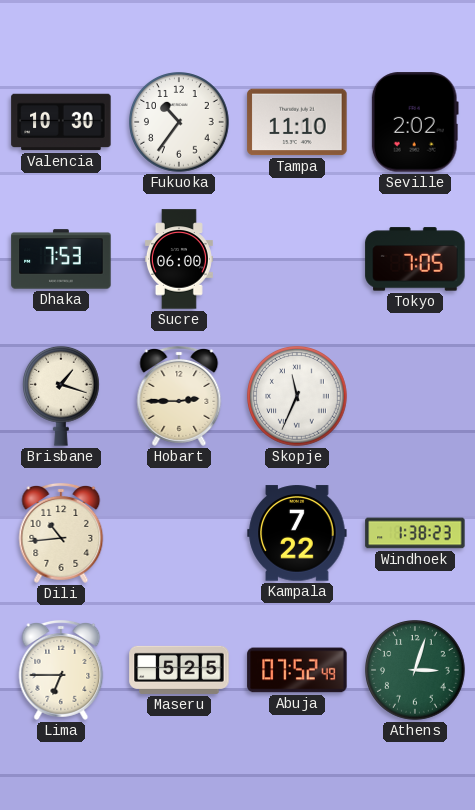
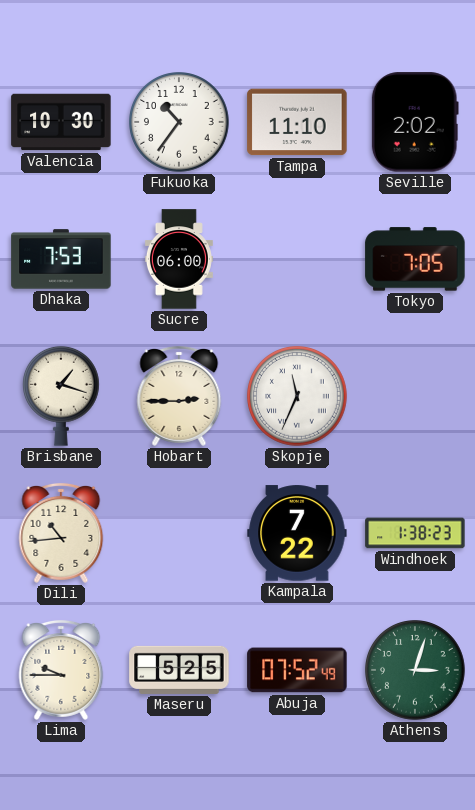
Lima: 6:45 -> 9:45 (61, 670)
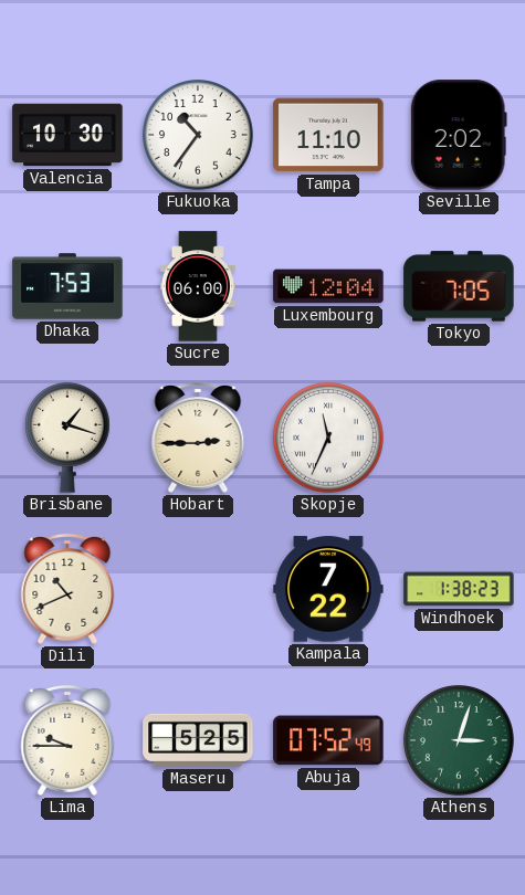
Luxembourg: none -> 12:04 (328, 286)
Dili: 10:44 -> 10:41 (67, 589)
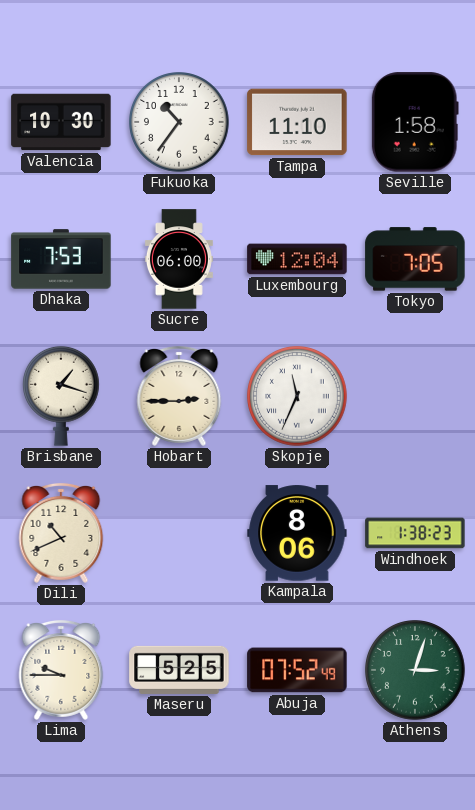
Seville: 2:02 -> 1:58 (415, 122)
Kampala: 7:22 -> 8:06 (297, 533)
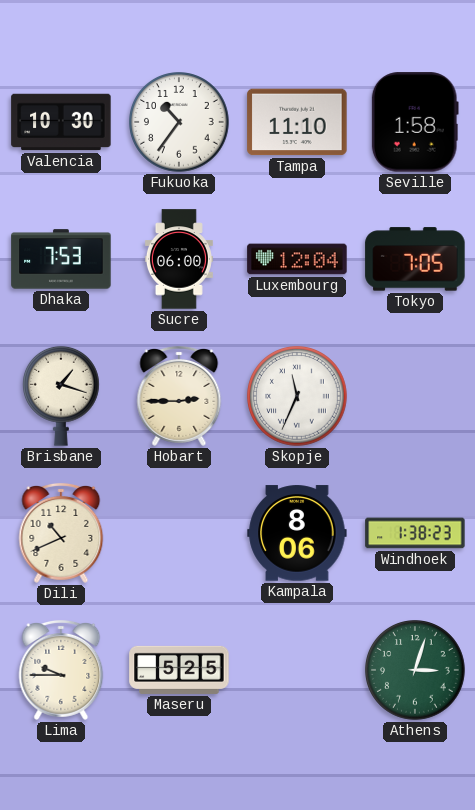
Abuja: 07:52 -> none (297, 670)
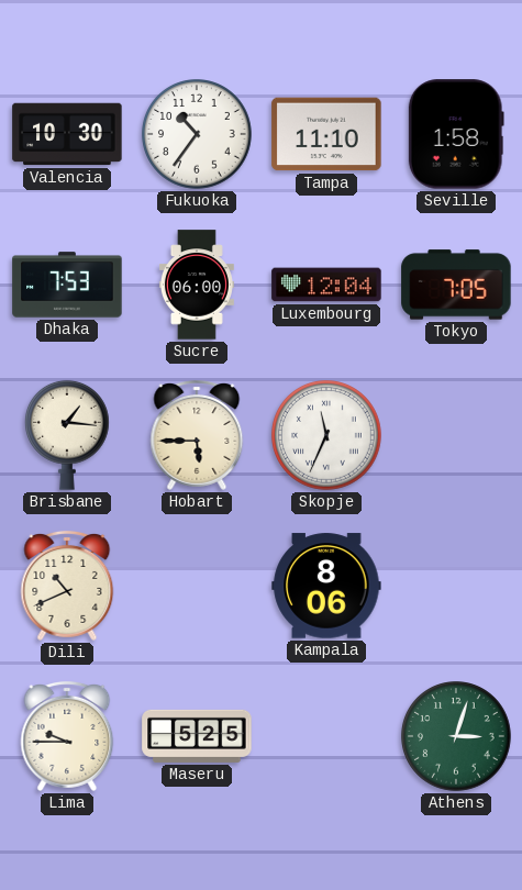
Brisbane: 1:18 -> 1:16 (68, 435)
Hobart: 2:45 -> 5:45 (197, 435)
Windhoek: 1:38 -> none (415, 533)
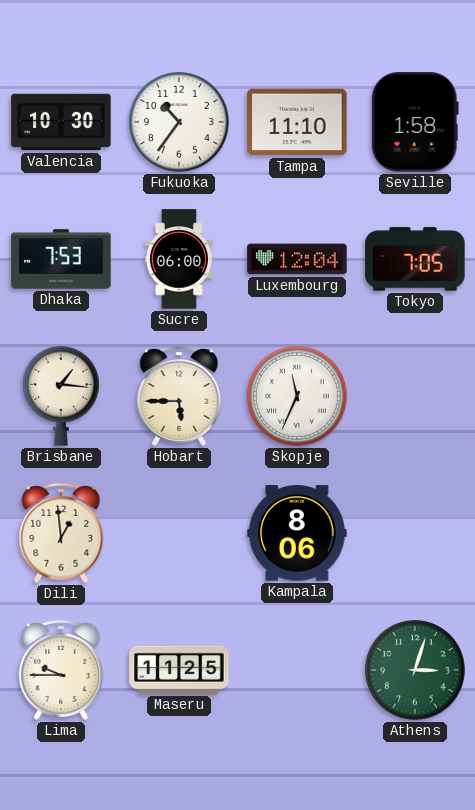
Dili: 10:41 -> 12:59 (61, 533)
Maseru: 5:25 -> 11:25 (179, 670)
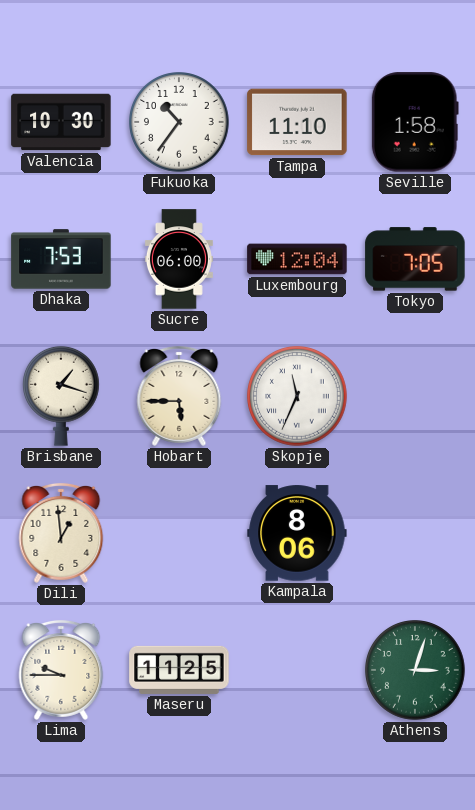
Brisbane: 1:16 -> 1:18 (62, 396)
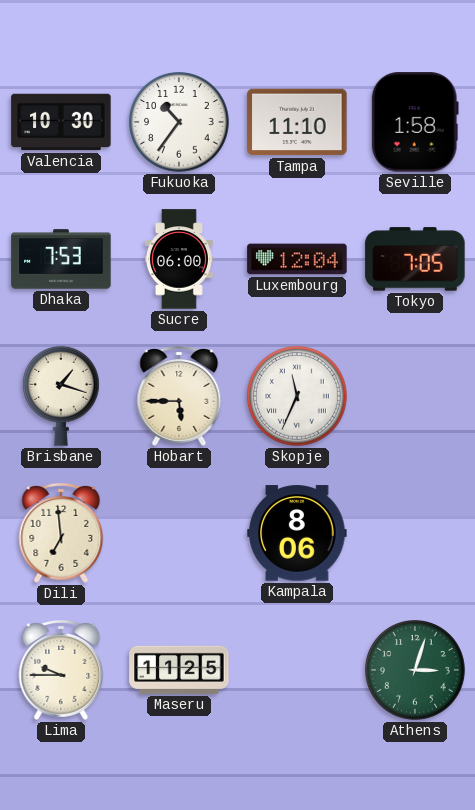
Dili: 12:59 -> 6:59 (61, 533)
